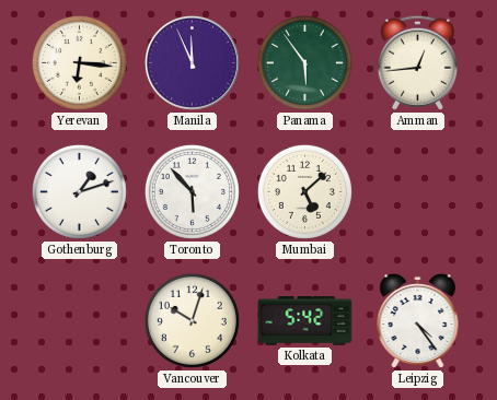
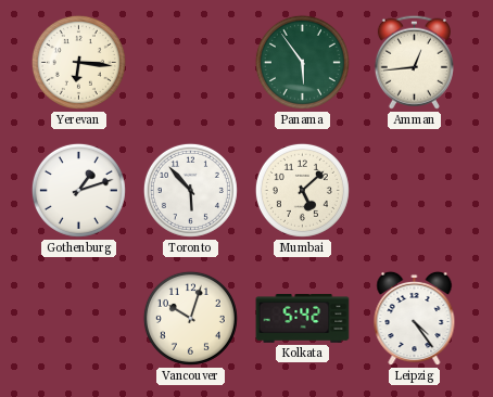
Manila: 11:56 -> none (192, 62)
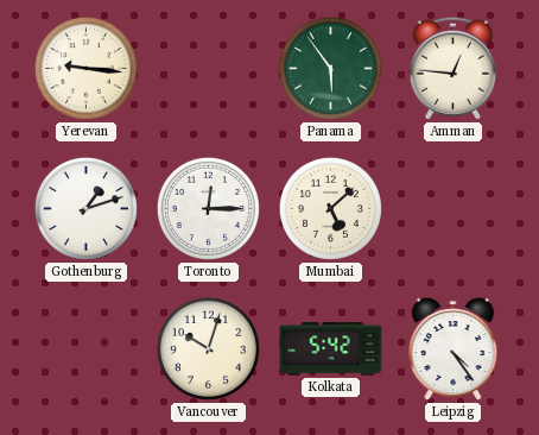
Yerevan: 6:16 -> 9:16 (85, 68)
Amman: 12:44 -> 12:46 (452, 68)
Toronto: 5:53 -> 12:15 (208, 208)
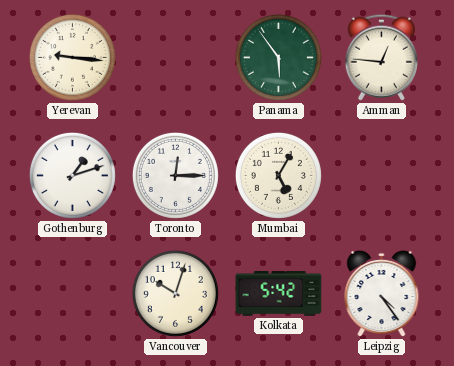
Mumbai: 5:08 -> 5:05 (278, 175)
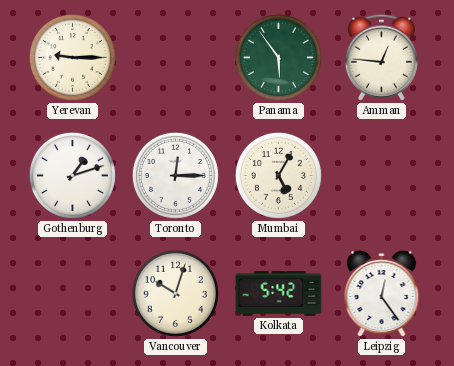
Yerevan: 9:16 -> 9:15 (72, 57)
Leipzig: 4:24 -> 12:24 (382, 294)
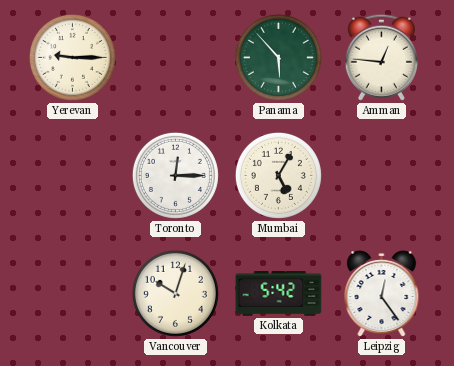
Panama: 5:54 -> 5:53 (278, 57)
Gothenburg: 1:12 -> none (72, 175)
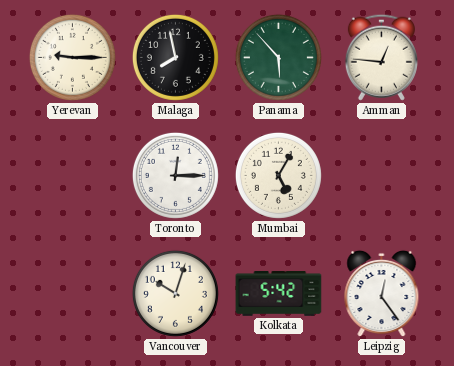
Malaga: none -> 7:58 (175, 57)
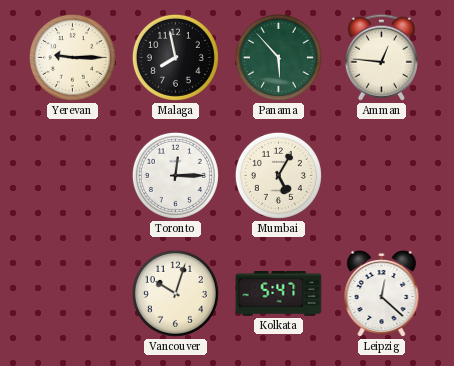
Kolkata: 5:42 -> 5:47 (279, 294)
Leipzig: 12:24 -> 12:22 (382, 294)
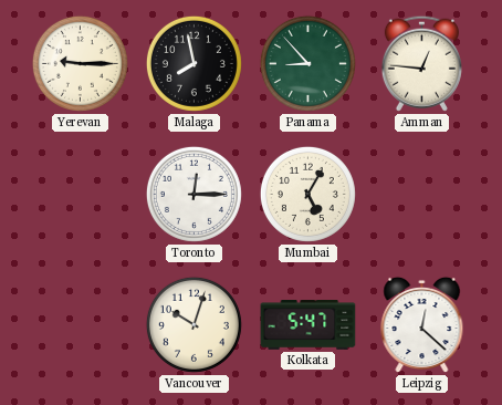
Panama: 5:53 -> 8:53 (307, 63)
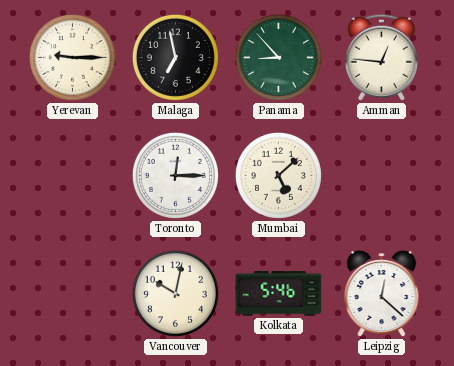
Malaga: 7:58 -> 6:58 (175, 57)
Mumbai: 5:05 -> 5:08 (278, 175)
Vancouver: 10:03 -> 10:02 (175, 293)
Kolkata: 5:47 -> 5:46 (279, 294)
